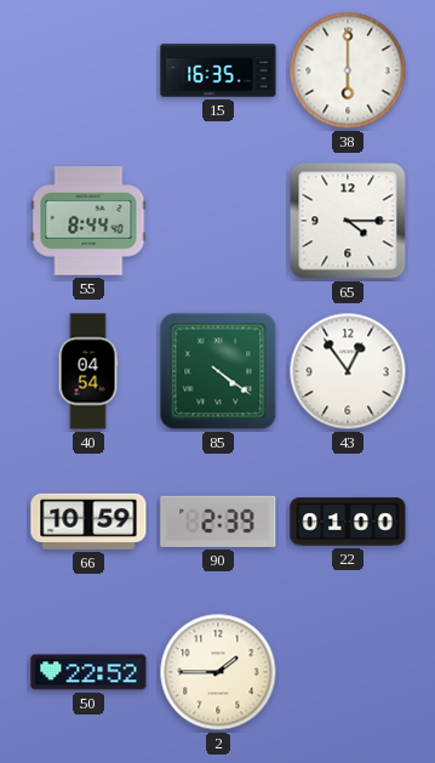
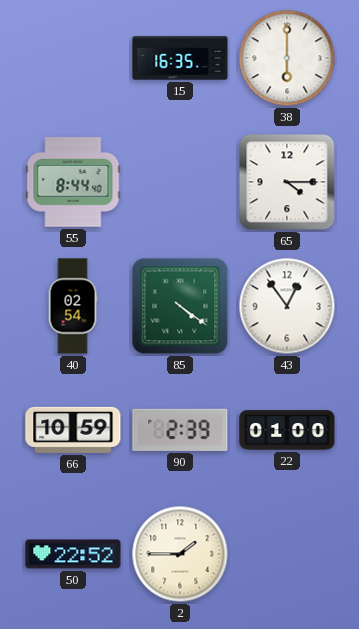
40: 04:54 -> 02:54 (73, 306)
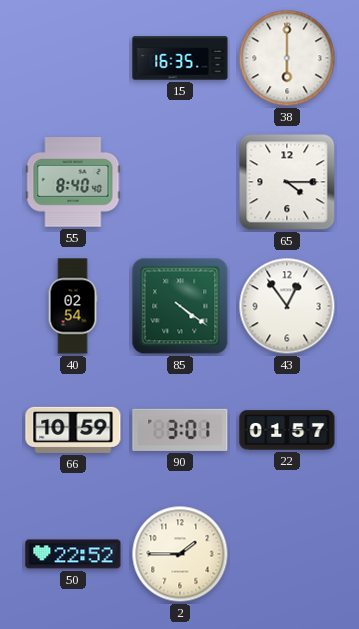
55: 8:44 -> 8:40 (73, 182)
90: 2:39 -> 3:01 (180, 430)
22: 01:00 -> 01:57 (287, 430)
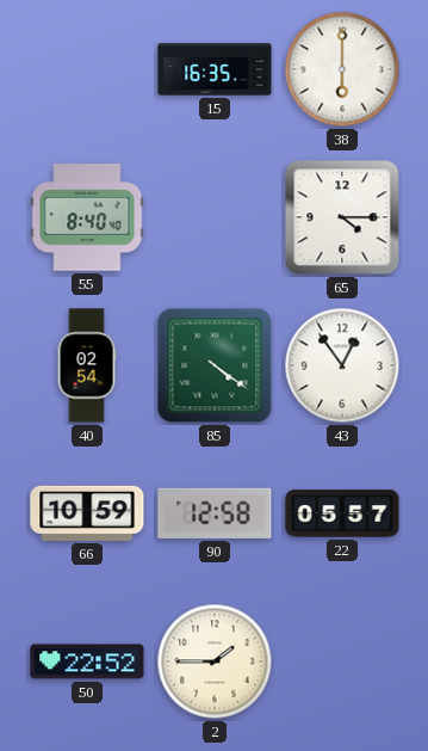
90: 3:01 -> 12:58 (215, 513)
22: 01:57 -> 05:57 (342, 513)
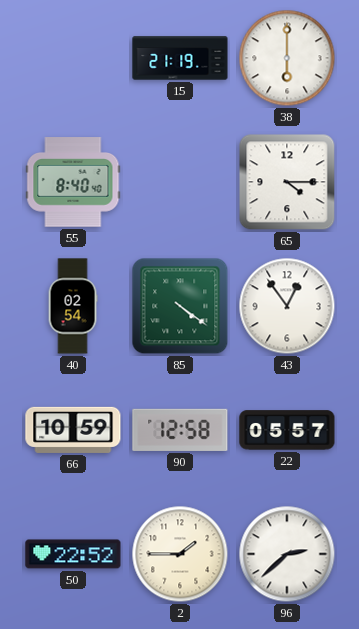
15: 16:35 -> 21:19 (180, 58)
96: none -> 2:38 (287, 554)
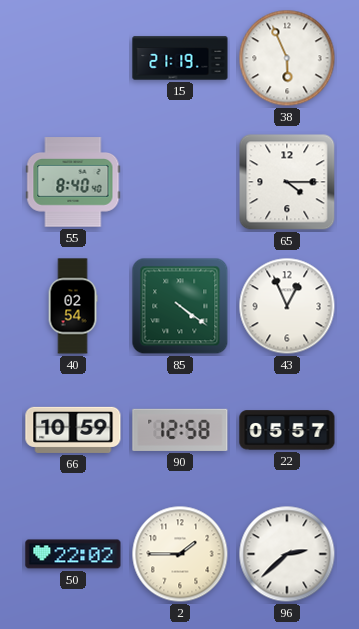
38: 6:00 -> 5:56 (287, 58)
43: 12:54 -> 12:56 (287, 306)
50: 22:52 -> 22:02 (73, 554)
